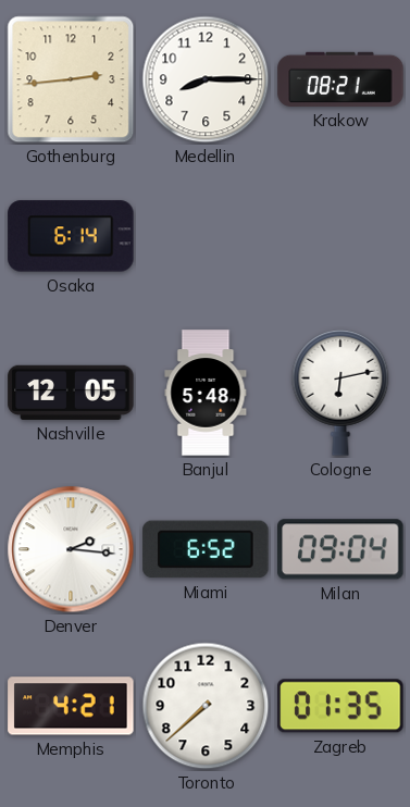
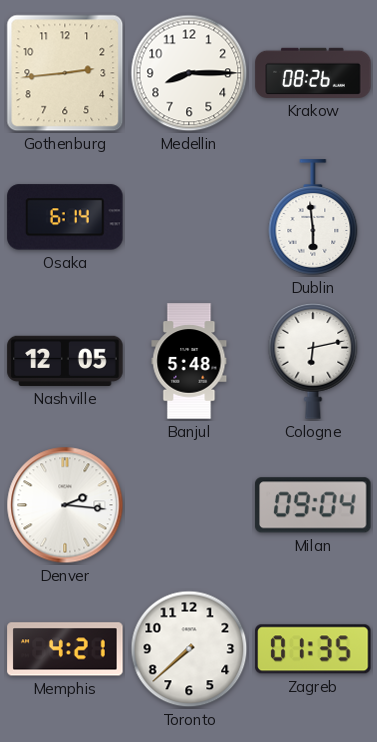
Krakow: 08:21 -> 08:26 (313, 73)
Dublin: none -> 5:59 (313, 217)
Miami: 6:52 -> none (206, 549)
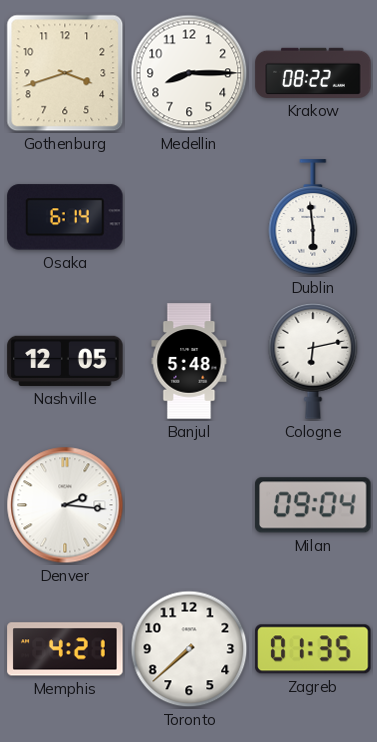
Gothenburg: 2:44 -> 3:42 (65, 73)
Krakow: 08:26 -> 08:22 (313, 73)
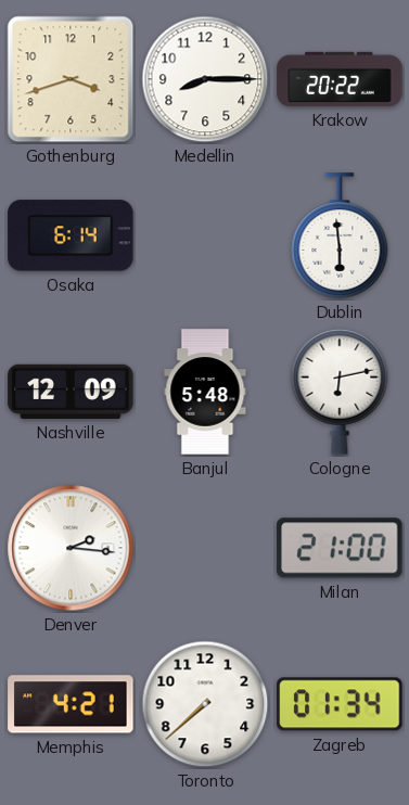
Krakow: 08:22 -> 20:22 (340, 79)
Nashville: 12:05 -> 12:09 (71, 392)
Milan: 09:04 -> 21:00 (340, 548)
Zagreb: 01:35 -> 01:34 (340, 704)
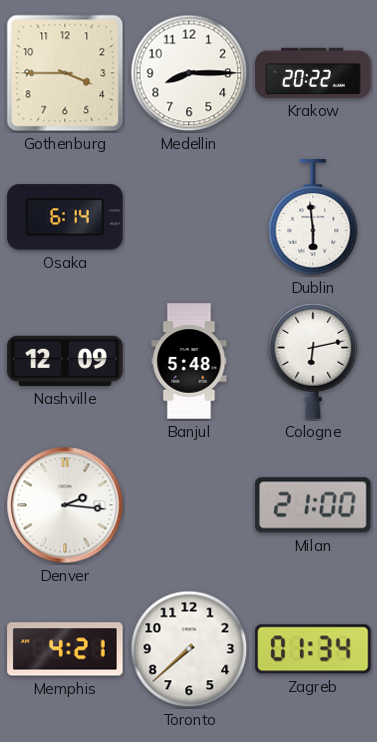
Gothenburg: 3:42 -> 3:45 (65, 73)
